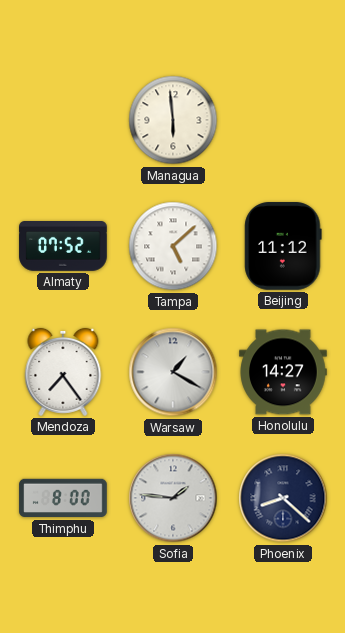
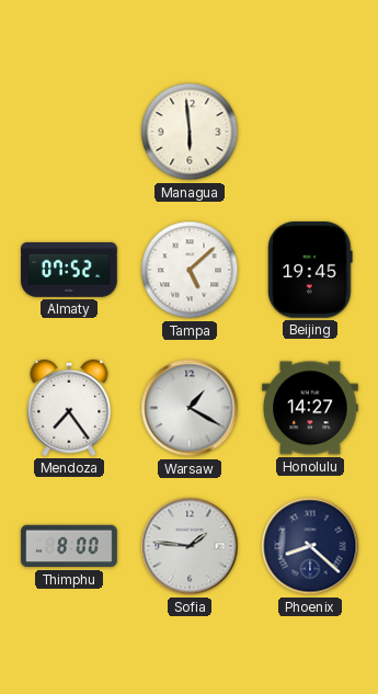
Beijing: 11:12 -> 19:45 (310, 270)
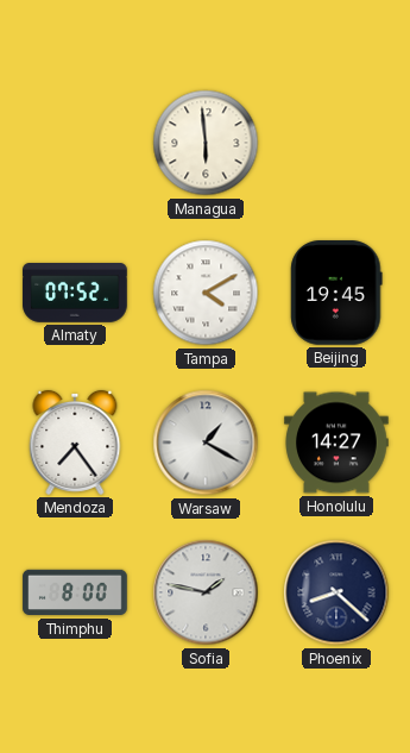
Tampa: 5:08 -> 4:10 (206, 293)
Sofia: 1:46 -> 1:47 (206, 592)
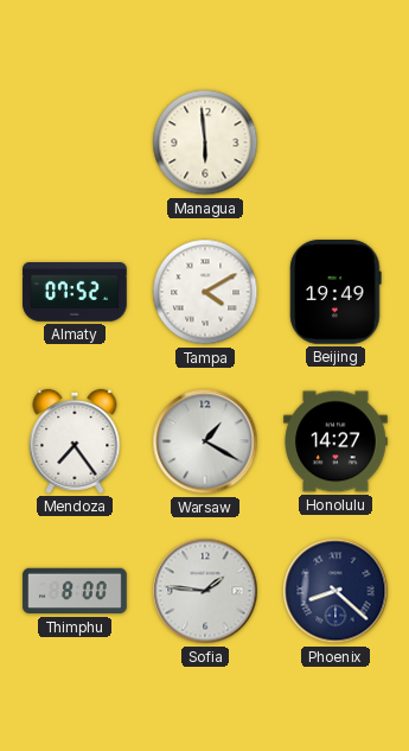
Beijing: 19:45 -> 19:49 (335, 292)
Sofia: 1:47 -> 1:46 (205, 591)
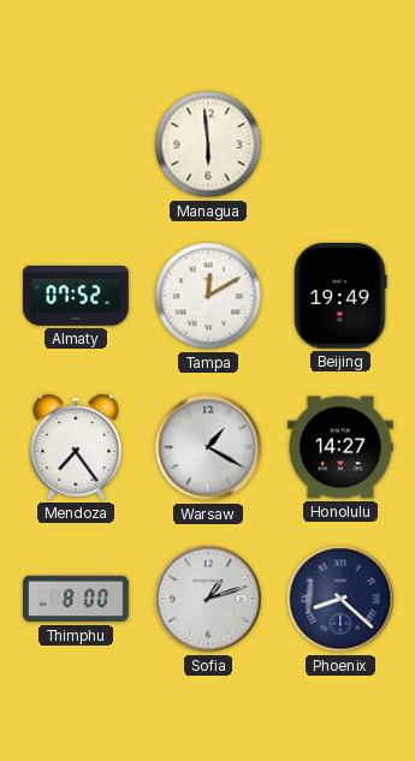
Tampa: 4:10 -> 12:10 (208, 296)
Sofia: 1:46 -> 1:12 (208, 599)
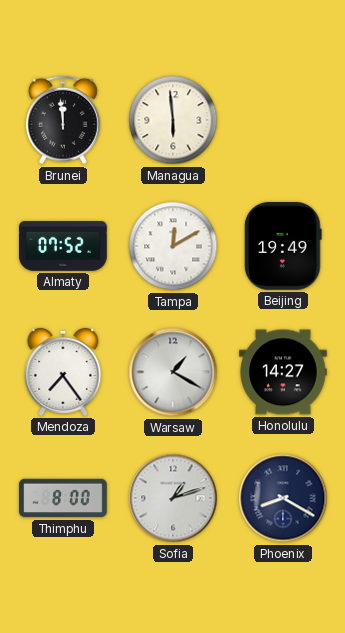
Brunei: none -> 11:59 (63, 120)
Phoenix: 8:22 -> 8:20 (283, 498)
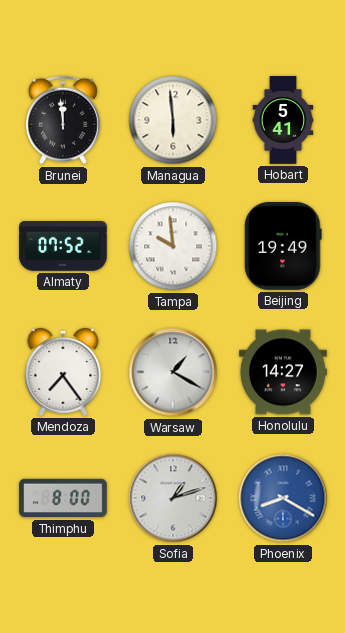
Hobart: none -> 5:41 (283, 120)
Tampa: 12:10 -> 9:59 (173, 246)
Phoenix dial: navy -> blue (283, 498)
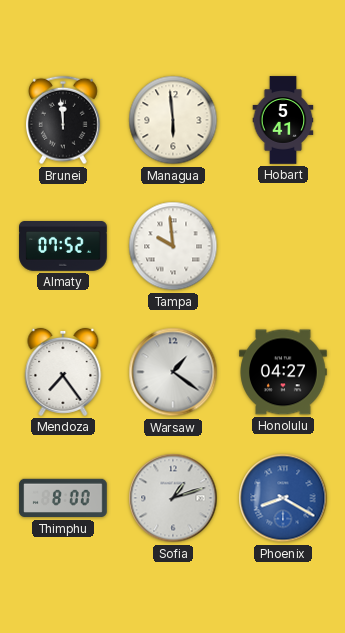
Beijing: 19:49 -> none (283, 246)
Warsaw: 1:20 -> 1:21 (173, 372)
Honolulu: 14:27 -> 04:27 (283, 372)
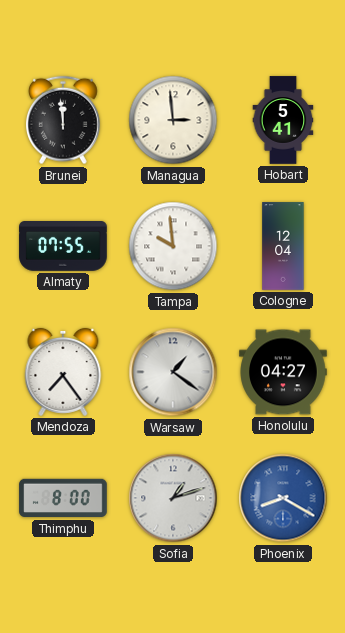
Managua: 5:59 -> 2:59 (173, 120)
Almaty: 07:52 -> 07:55 (63, 247)
Cologne: none -> 12:04 (283, 246)
